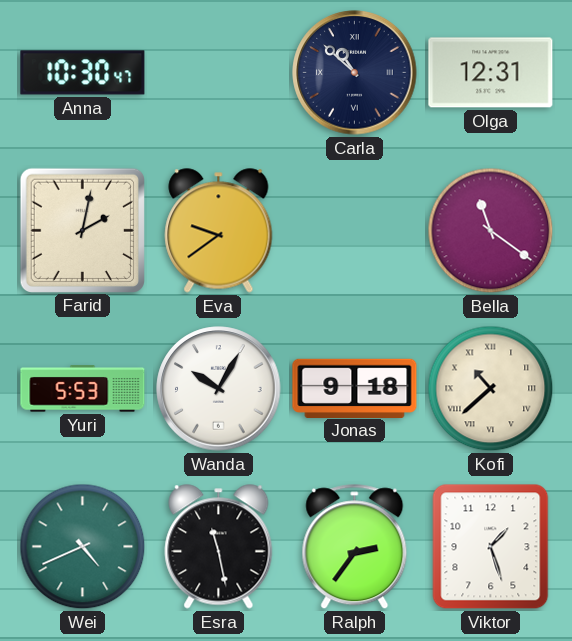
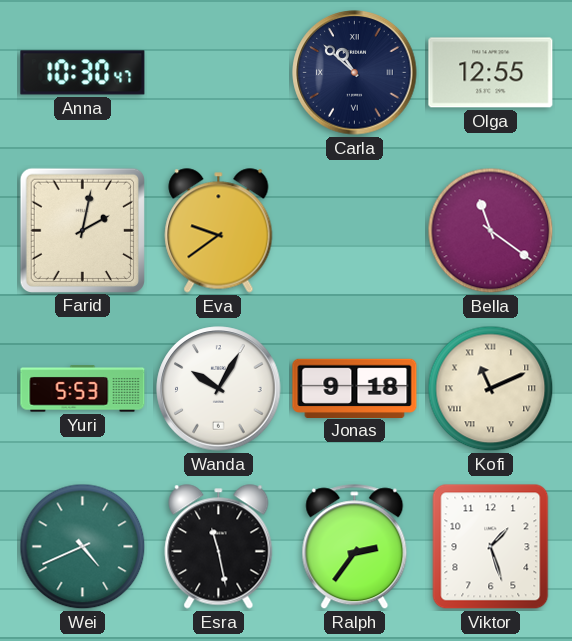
Olga: 12:31 -> 12:55 (491, 73)
Kofi: 10:38 -> 11:11 (491, 389)
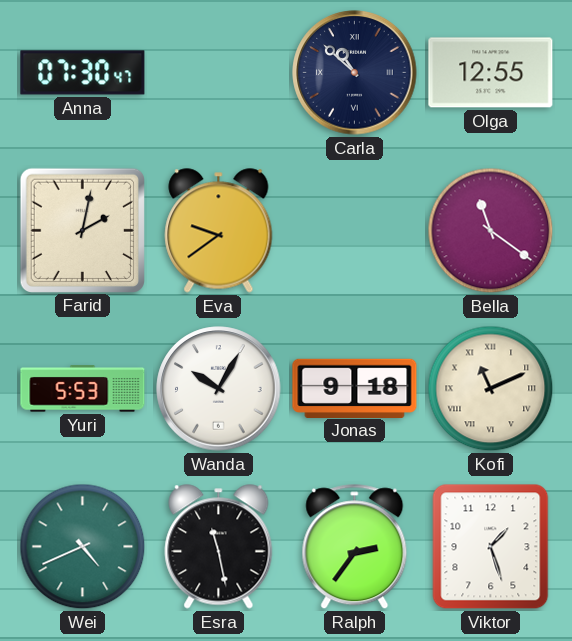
Anna: 10:30 -> 07:30 (83, 73)
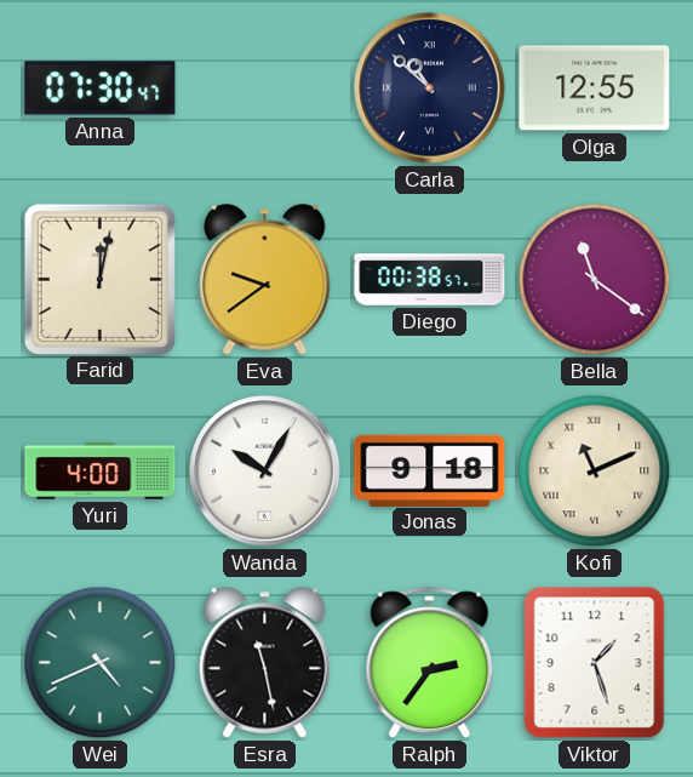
Farid: 2:02 -> 12:02 (99, 279)
Diego: none -> 00:38 (430, 280)
Yuri: 5:53 -> 4:00 (101, 472)
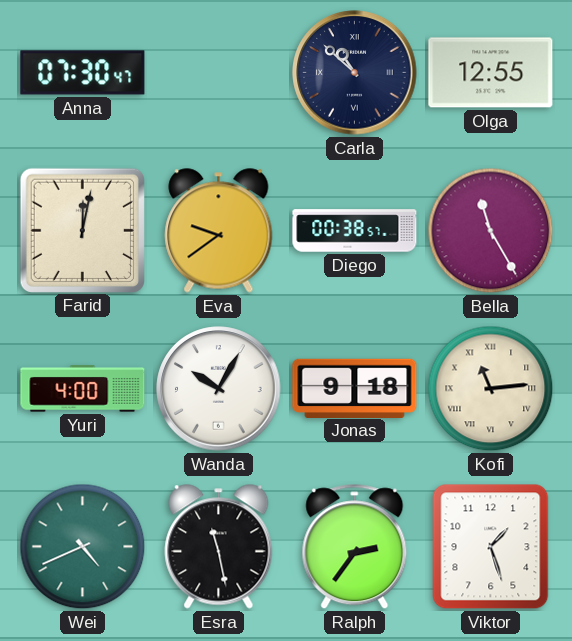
Bella: 11:21 -> 11:25 (491, 231)
Kofi: 11:11 -> 11:14 (491, 389)
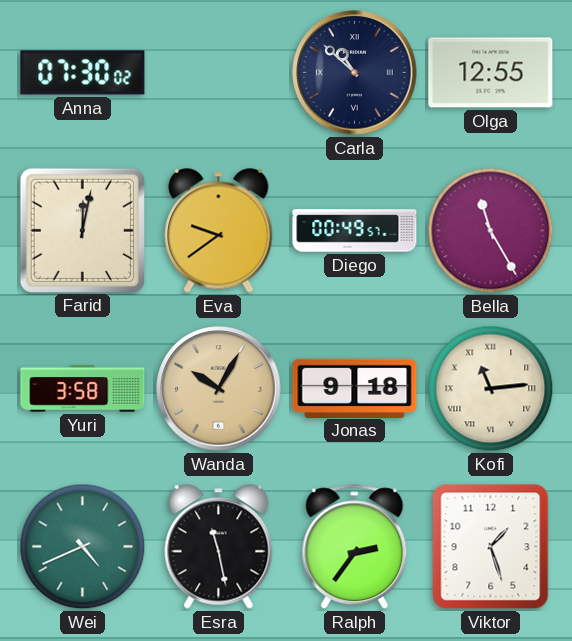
Anna: 07:30:47 -> 07:30:02 (83, 73)
Diego: 00:38 -> 00:49 (355, 231)
Yuri: 4:00 -> 3:58 (83, 389)
Wanda dial: white -> champagne (219, 389)
